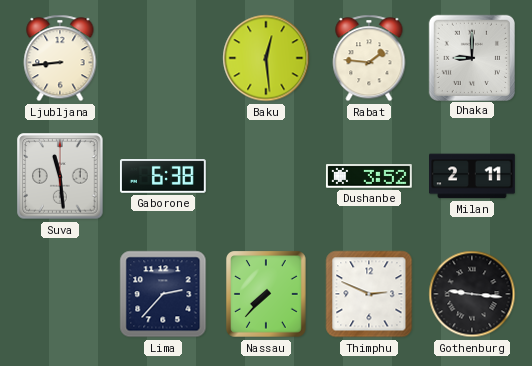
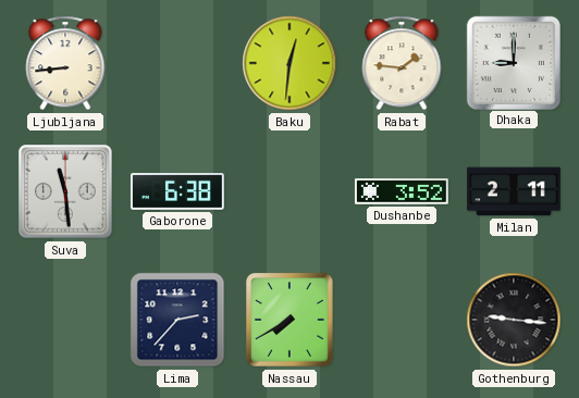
Baku: 12:29 -> 12:31 (289, 63)
Nassau: 7:37 -> 7:40 (291, 321)
Thimphu: 2:49 -> none (369, 294)
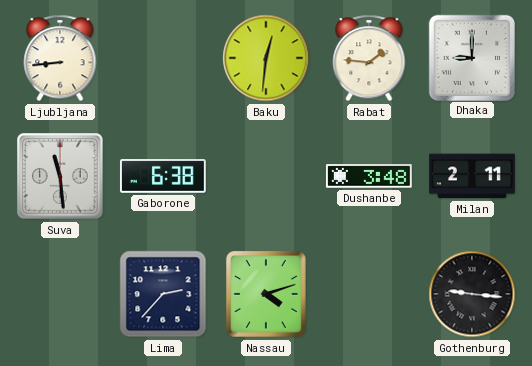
Dushanbe: 3:52 -> 3:48 (369, 176)
Nassau: 7:40 -> 4:12 (267, 295)
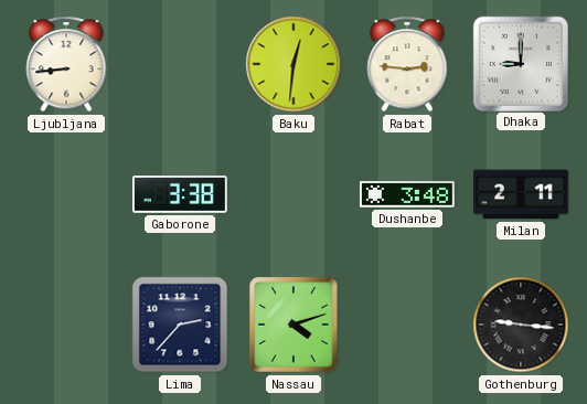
Rabat: 1:46 -> 2:46 (407, 64)
Suva: 11:29 -> none (60, 176)
Gaborone: 6:38 -> 3:38 (180, 195)
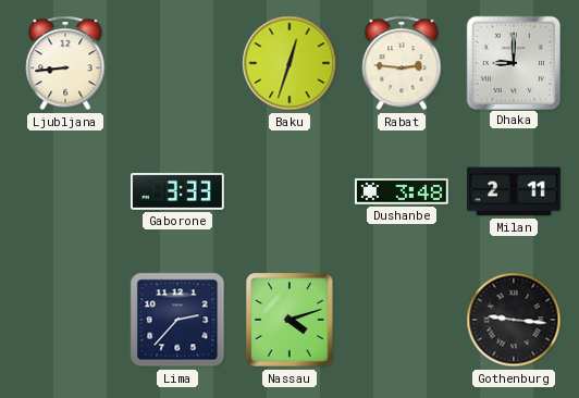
Baku: 12:31 -> 12:33 (289, 63)
Gaborone: 3:38 -> 3:33 (177, 192)
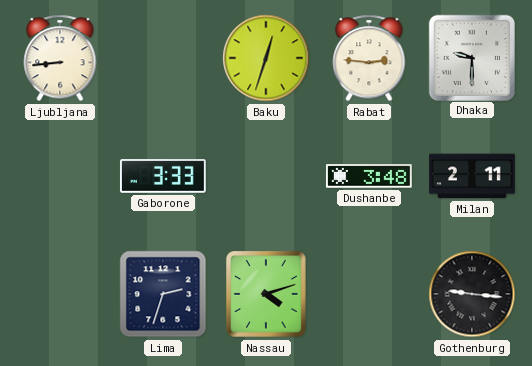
Dhaka: 9:00 -> 9:30 (471, 57)
Lima: 2:37 -> 2:33 (163, 294)
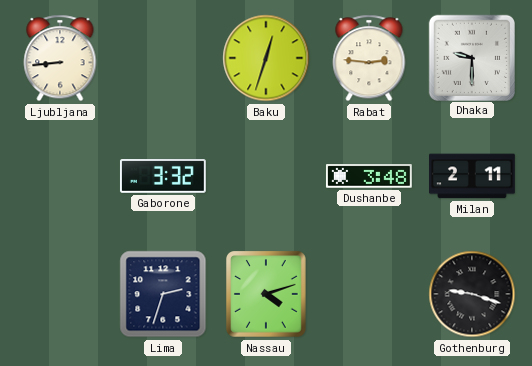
Gaborone: 3:33 -> 3:32 (163, 177)
Gothenburg: 9:16 -> 9:18 (472, 294)
